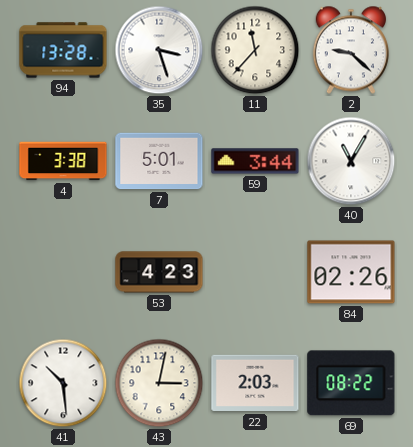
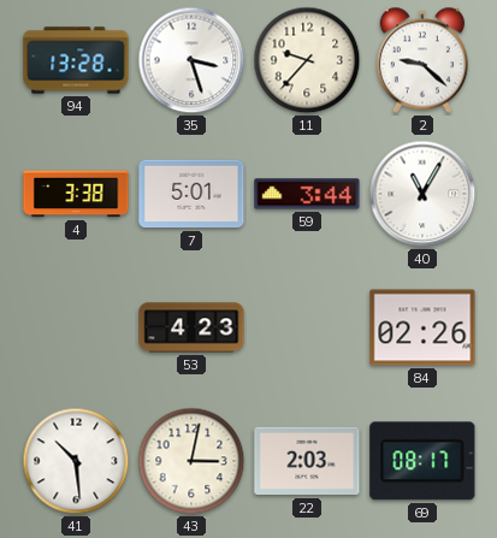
11: 11:37 -> 9:37 (307, 60)
69: 08:22 -> 08:17 (422, 461)
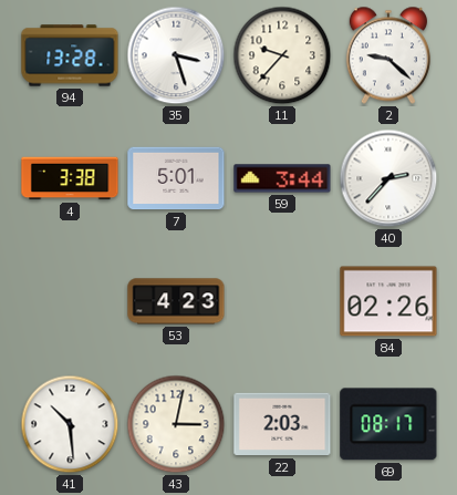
40: 11:05 -> 2:37 (388, 178)
